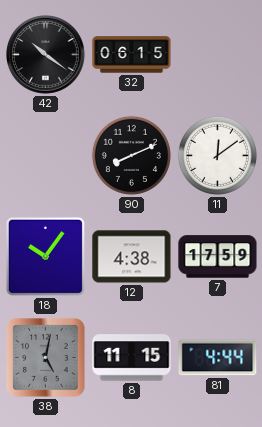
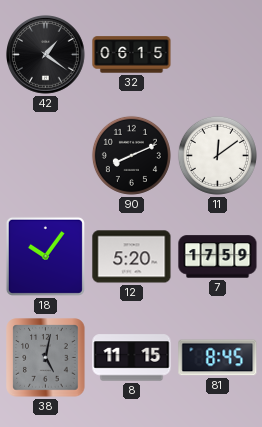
42: 10:21 -> 1:21 (46, 55)
12: 4:38 -> 5:20 (132, 257)
81: 4:44 -> 8:45 (218, 358)
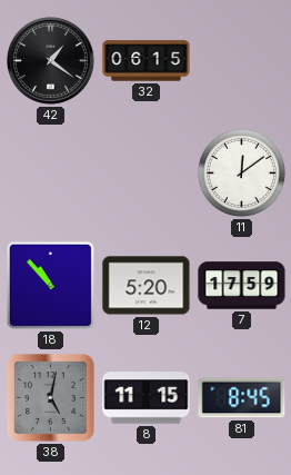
90: 8:11 -> none (131, 155)
18: 10:06 -> 10:53 (50, 285)
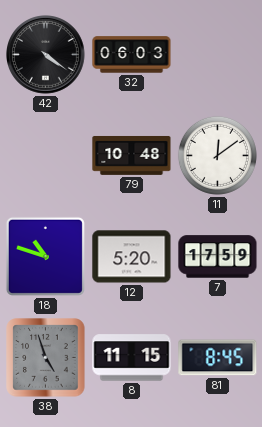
42: 1:21 -> 4:21 (46, 55)
32: 06:15 -> 06:03 (132, 55)
79: none -> 10:48 (132, 155)
18: 10:53 -> 10:48 (45, 256)
38: 5:02 -> 4:57 (46, 358)
